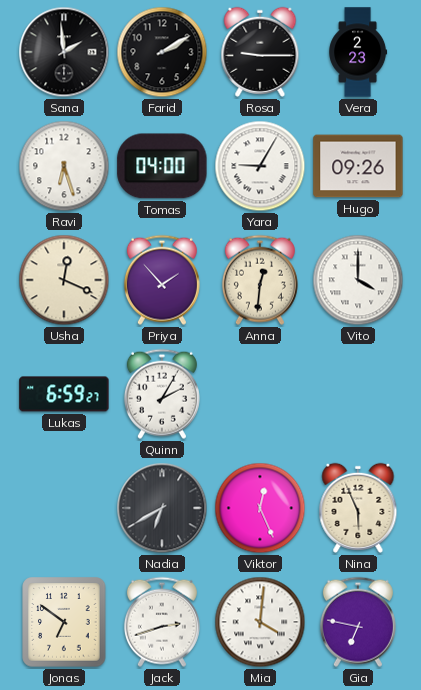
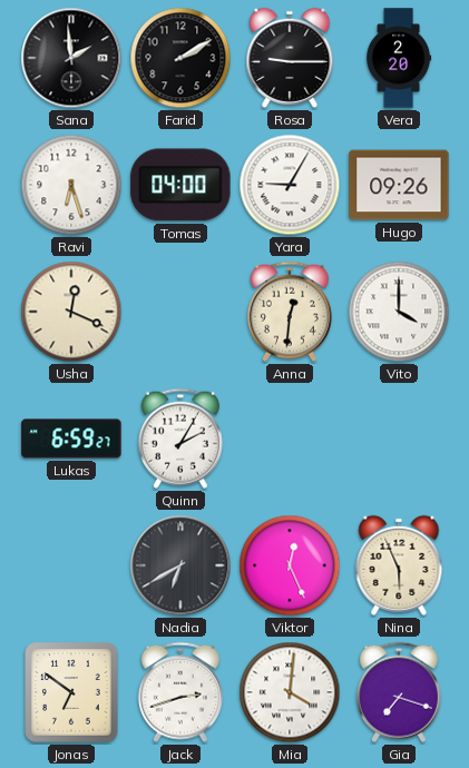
Vera: 2:23 -> 2:20 (399, 58)
Priya: 1:53 -> none (162, 280)
Gia: 6:47 -> 7:18 (399, 692)
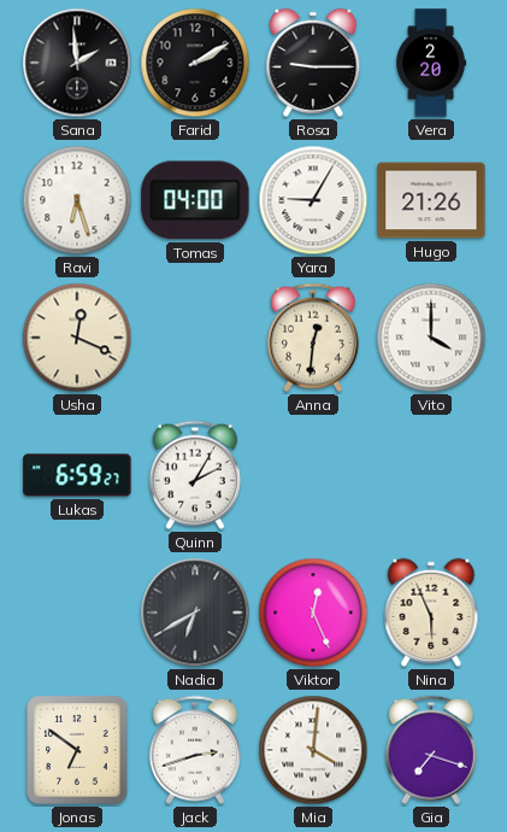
Hugo: 09:26 -> 21:26 (431, 200)
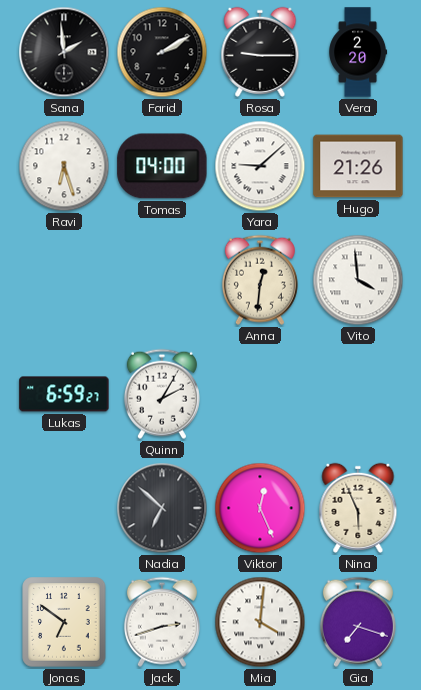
Yara: 9:05 -> 9:08 (260, 166)
Usha: 12:19 -> none (77, 338)
Vito: 4:00 -> 3:59 (358, 280)
Nadia: 6:40 -> 6:52 (162, 508)
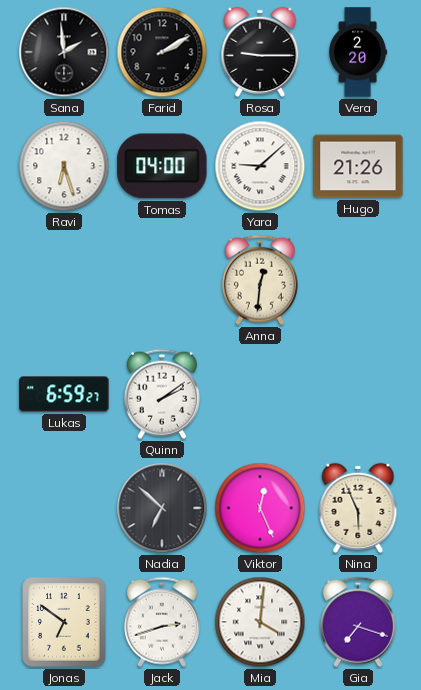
Vito: 3:59 -> none (358, 280)
Quinn: 2:05 -> 2:09 (162, 394)
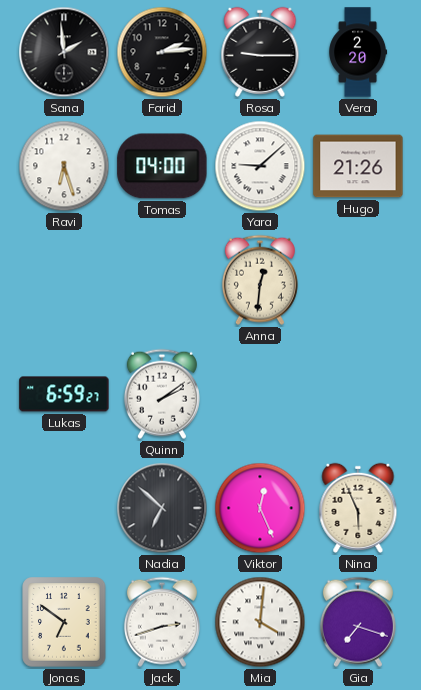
Farid: 2:10 -> 2:14 (162, 52)
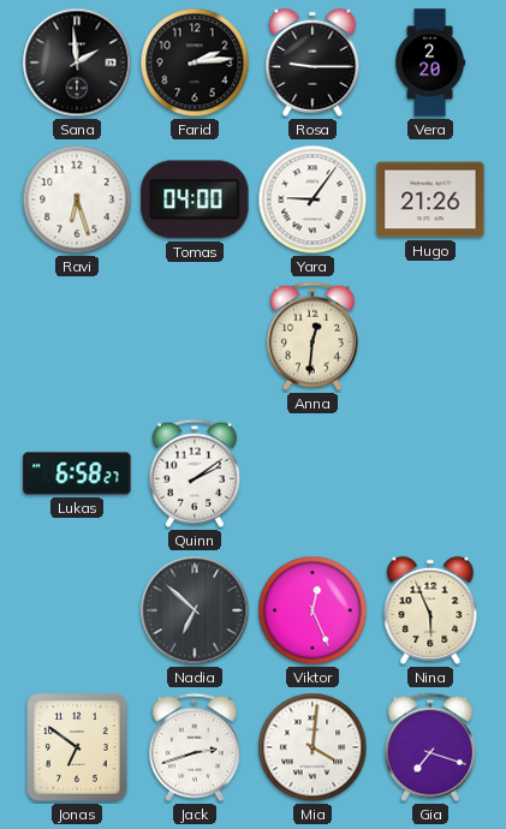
Yara: 9:08 -> 9:06 (312, 199)
Lukas: 6:59 -> 6:58 (77, 473)
